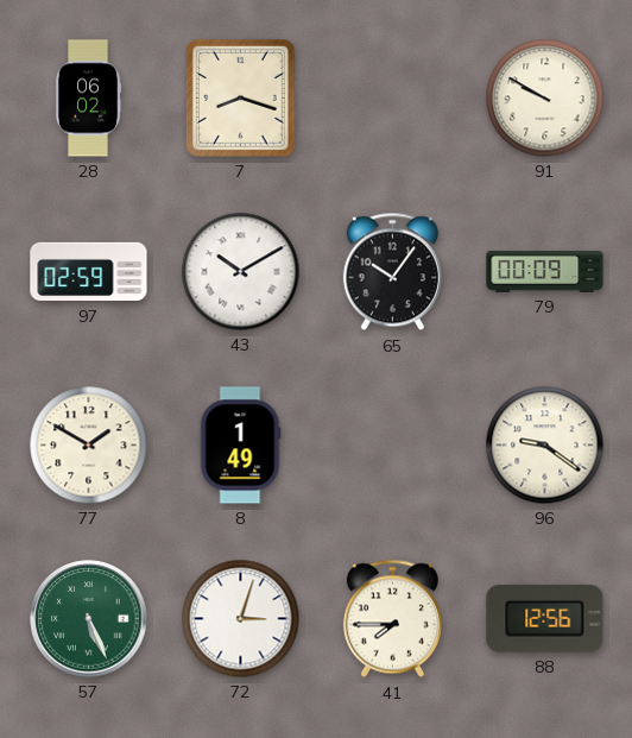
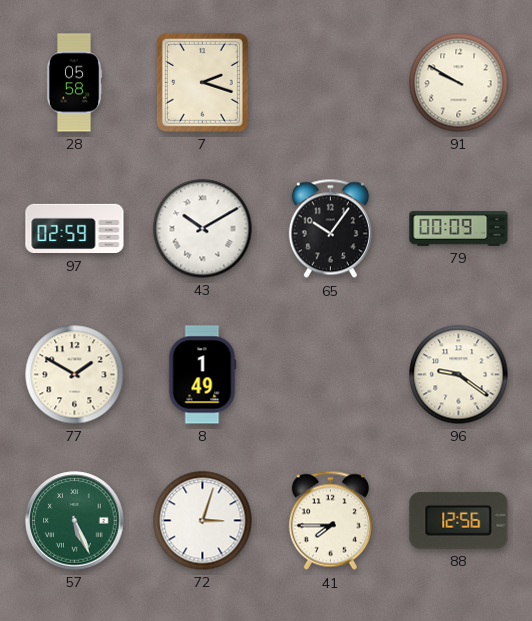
28: 06:02 -> 05:58 (74, 83)
7: 8:18 -> 2:18 (202, 82)
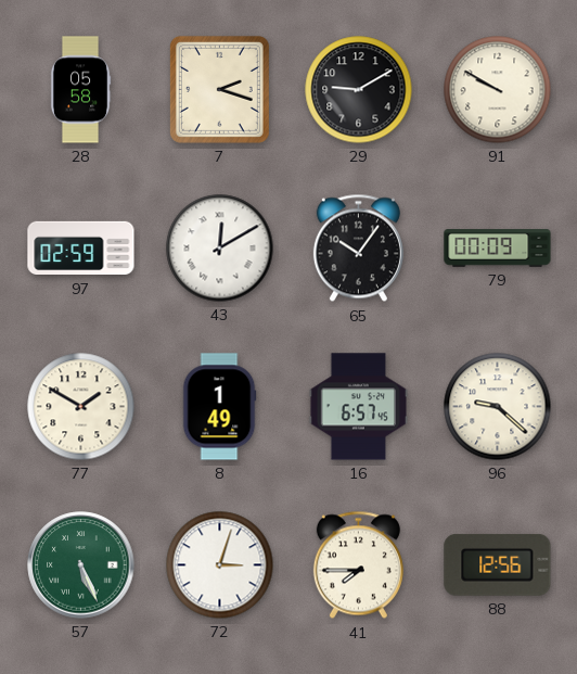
29: none -> 9:10 (359, 90)
43: 10:10 -> 12:10 (220, 249)
16: none -> 6:57 (358, 407)
96: 9:21 -> 9:22 (498, 407)
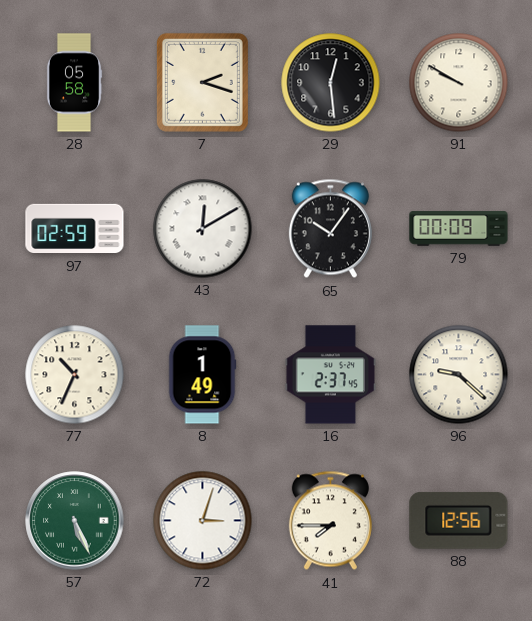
29: 9:10 -> 12:29 (331, 83)
77: 1:50 -> 10:34 (75, 375)
16: 6:57 -> 2:37 (330, 375)
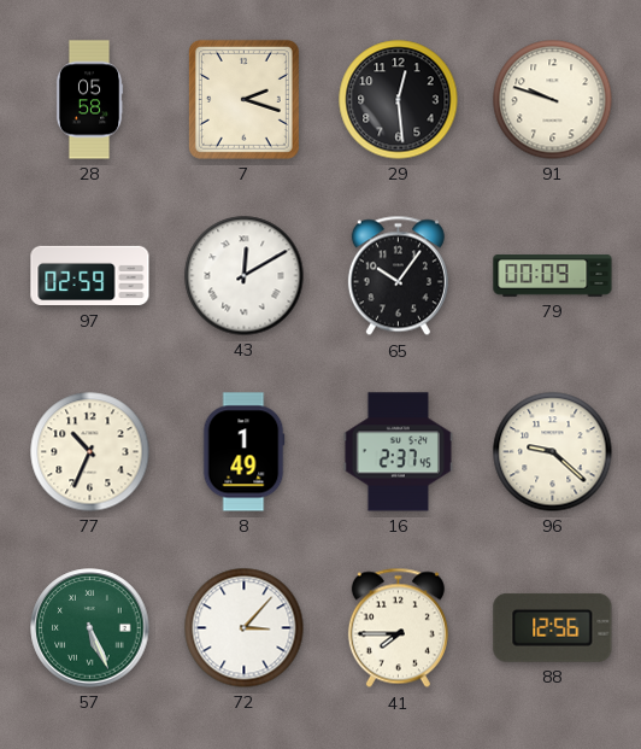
91: 9:50 -> 9:48 (553, 100)
72: 3:03 -> 3:07 (245, 628)
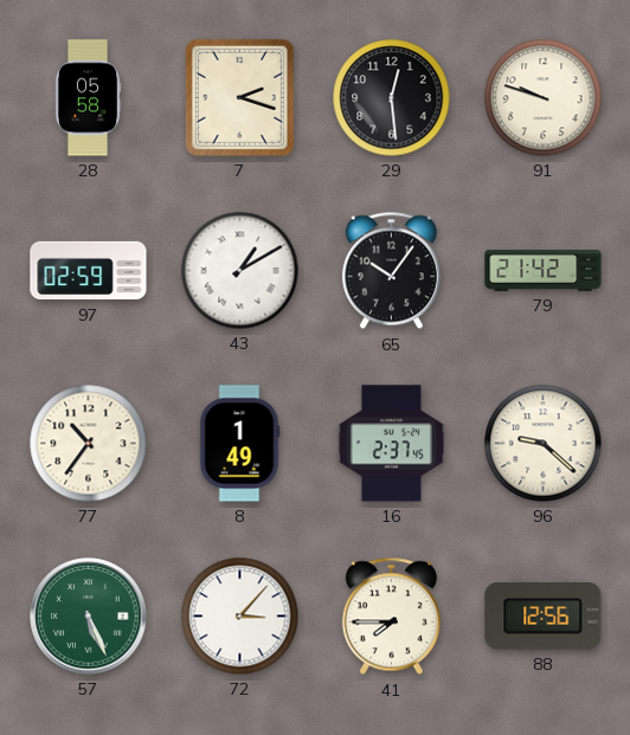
43: 12:10 -> 1:10 (240, 271)
79: 00:09 -> 21:42 (544, 271)
77: 10:34 -> 10:36 (89, 444)
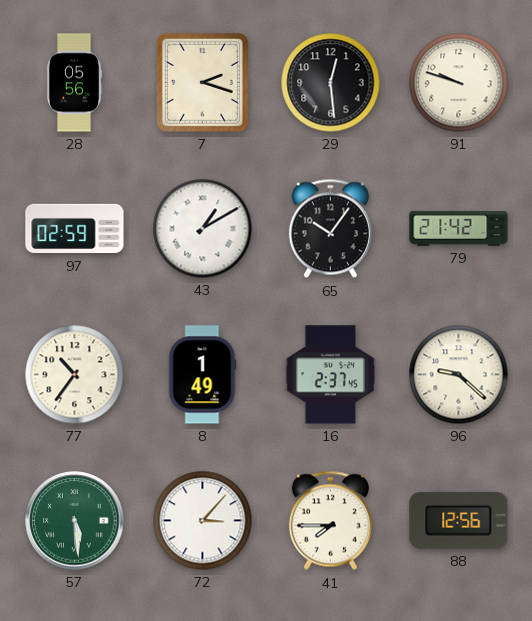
28: 05:58 -> 05:56 (74, 83)
57: 5:26 -> 5:29 (75, 521)
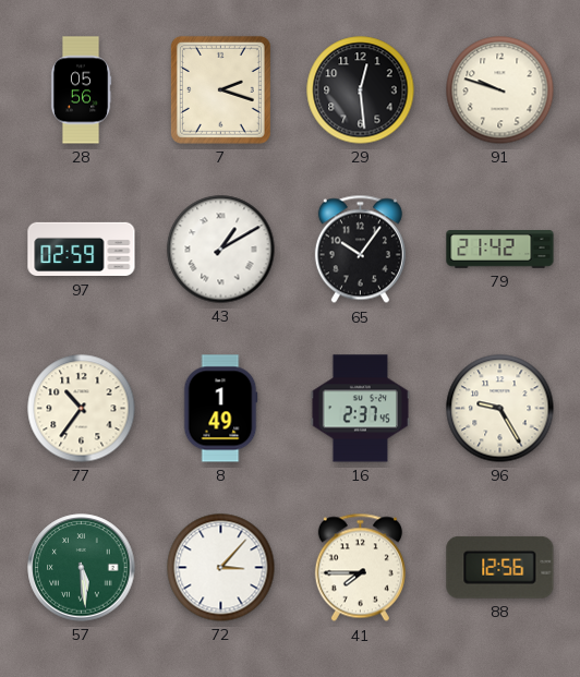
96: 9:22 -> 9:25 (500, 409)
